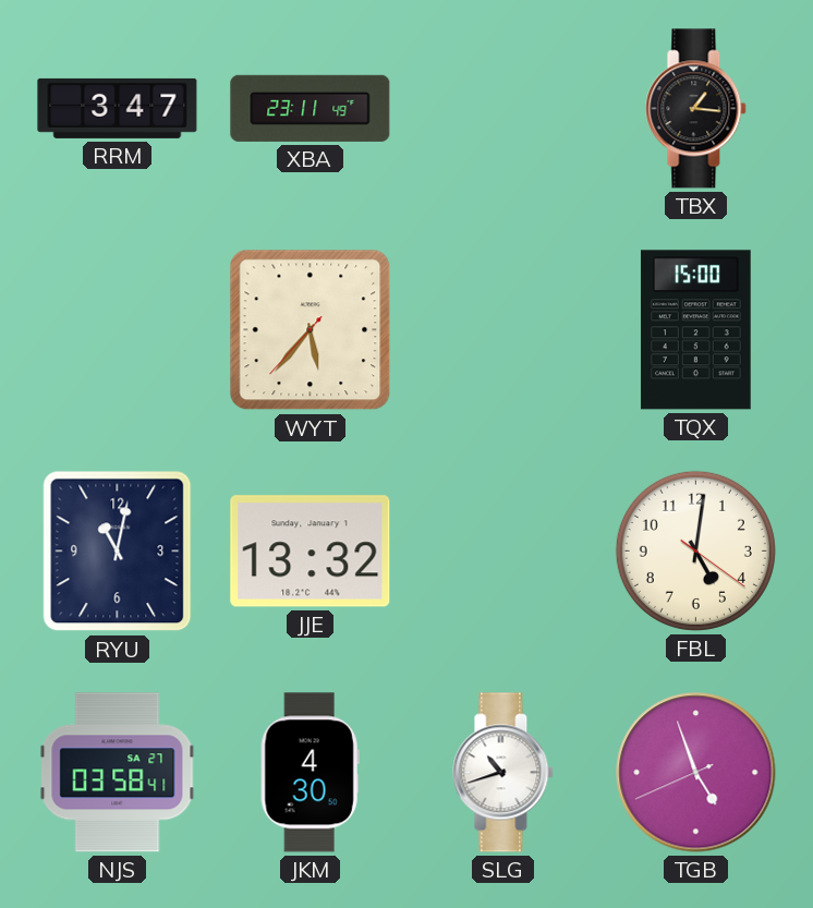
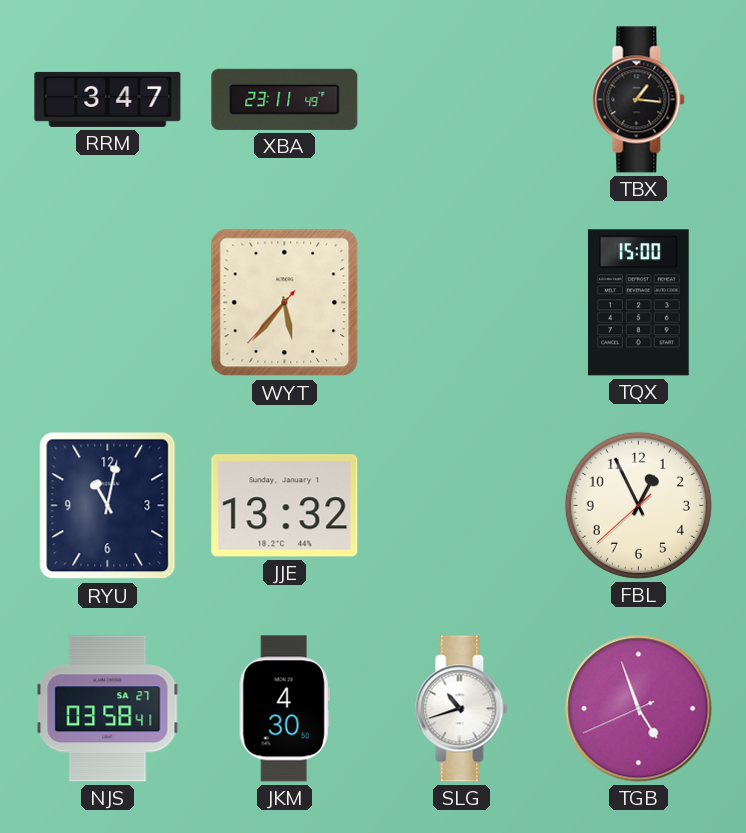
FBL: 5:01 -> 12:55 (638, 505)
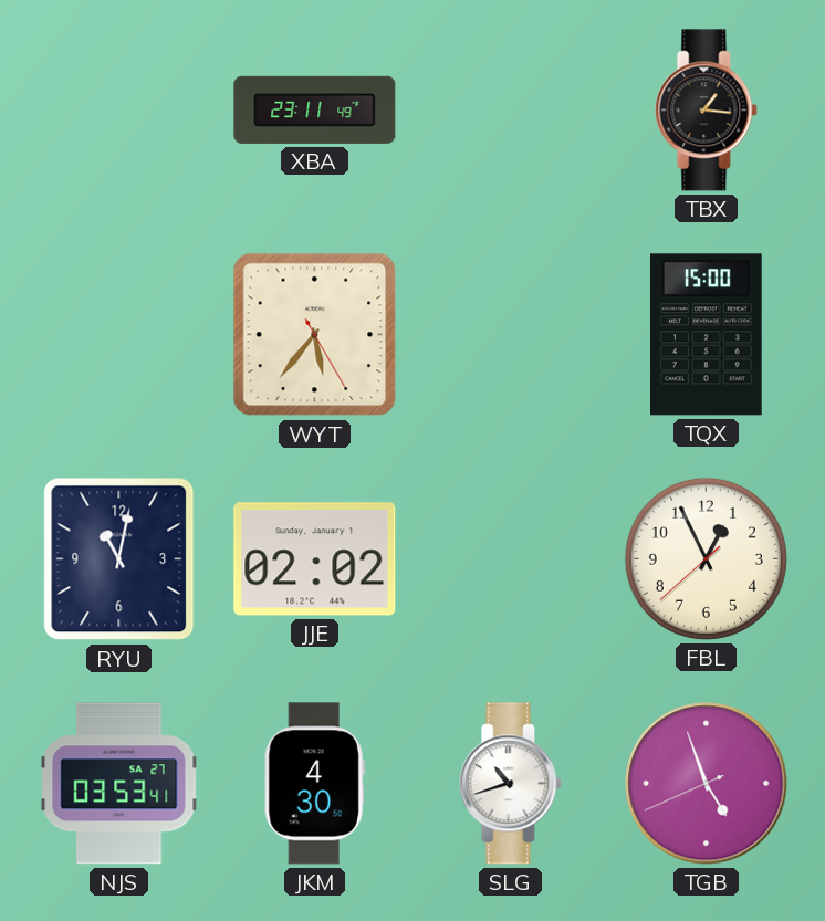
RRM: 3:47 -> none (108, 99)
WYT: 5:36:37 -> 5:36:25 (315, 335)
JJE: 13:32 -> 02:02 (315, 559)
NJS: 03:58 -> 03:53 (119, 784)
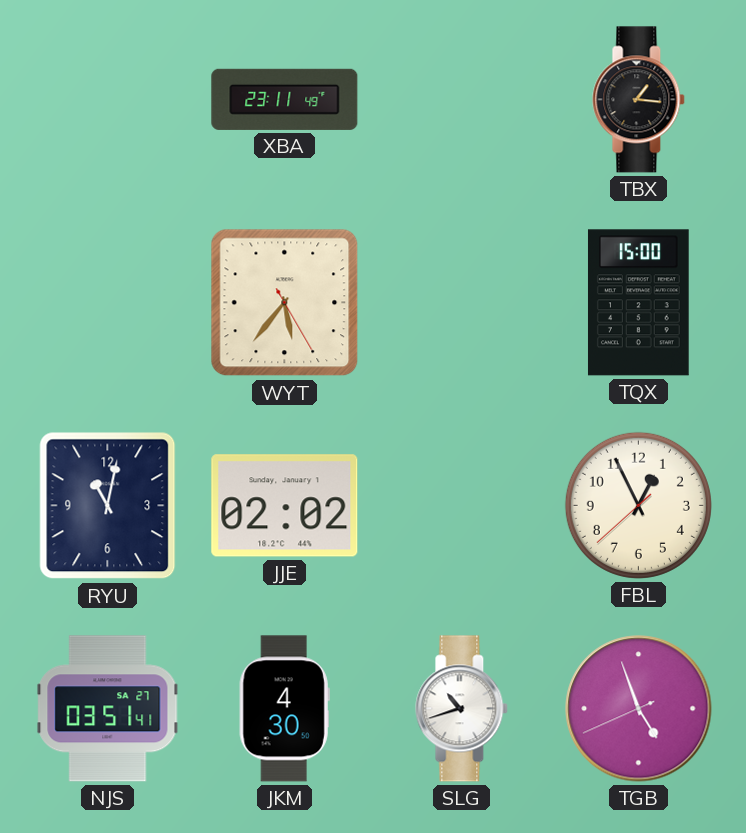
NJS: 03:53 -> 03:51 (108, 709)
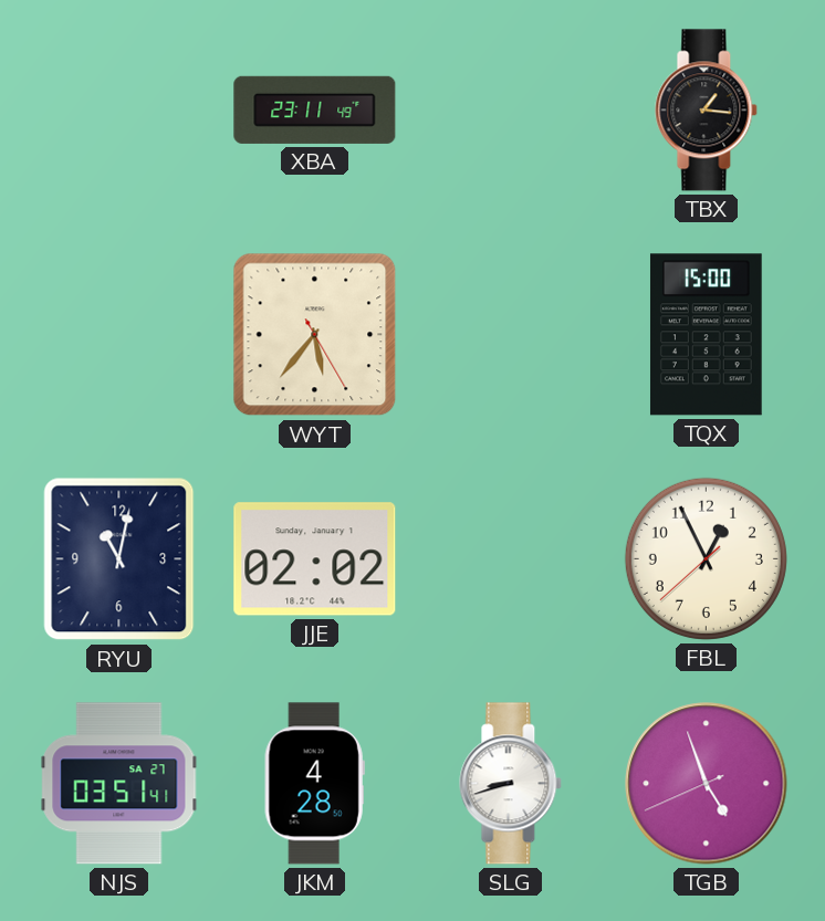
JKM: 4:30 -> 4:28 (314, 784)
SLG: 10:42 -> 8:42 (511, 784)
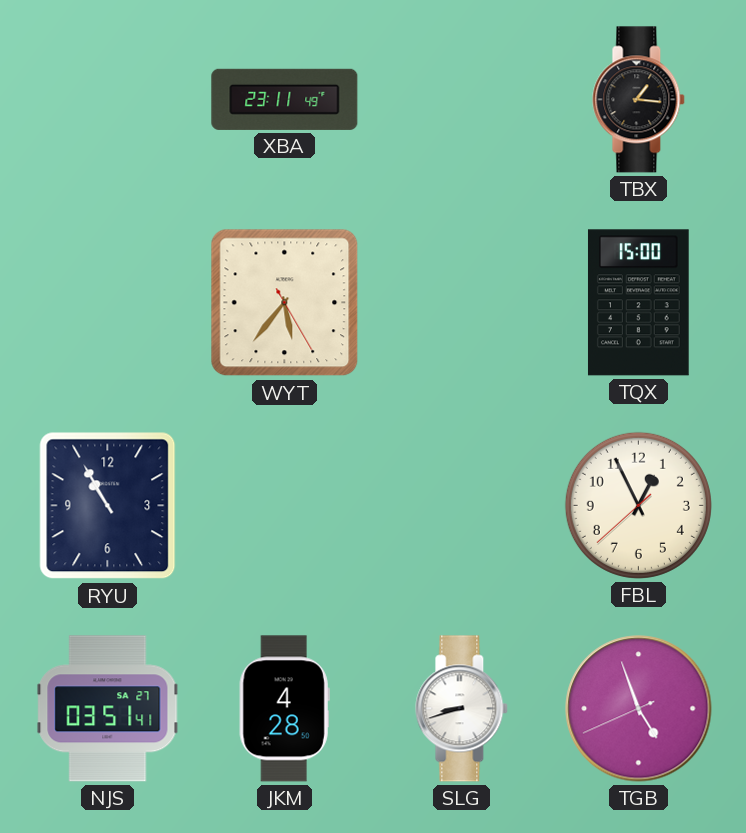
RYU: 11:02 -> 10:55 (108, 506)
JJE: 02:02 -> none (315, 559)
